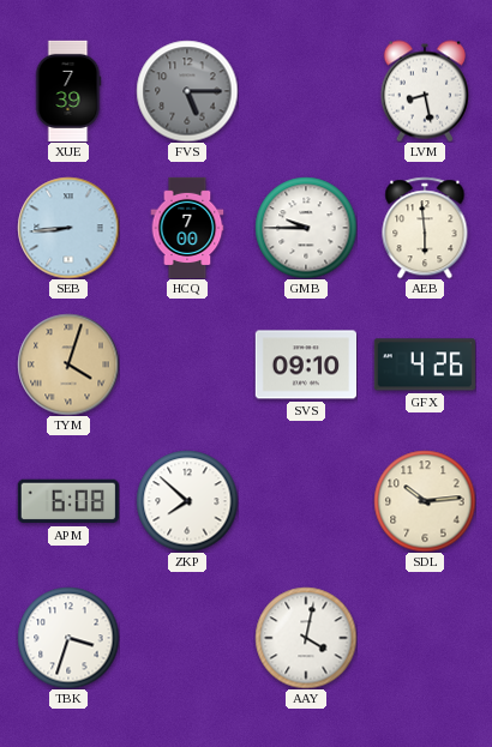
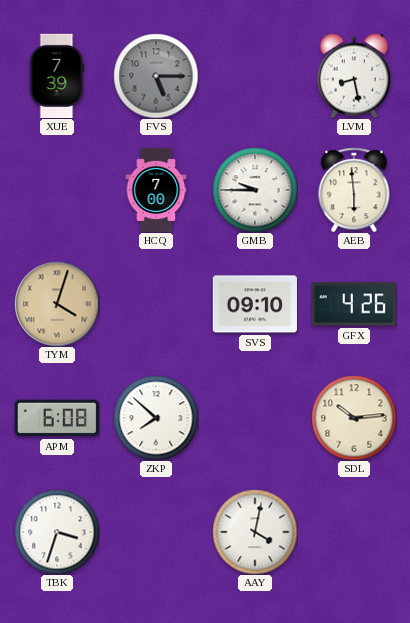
SEB: 8:44 -> none (68, 228)
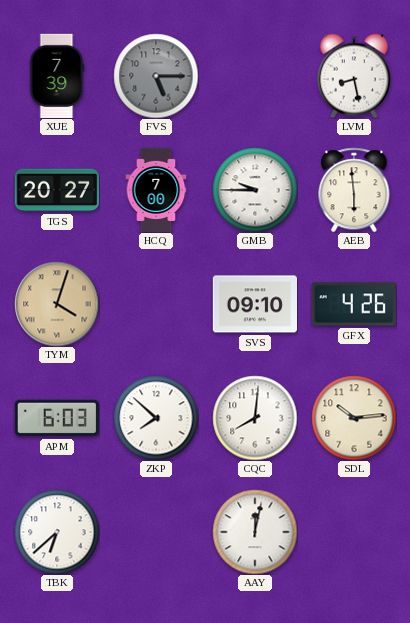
TGS: none -> 20:27 (56, 190)
APM: 6:08 -> 6:03 (57, 418)
CQC: none -> 8:01 (255, 418)
TBK: 3:33 -> 6:38 (57, 532)
AAY: 4:02 -> 12:02 (255, 532)
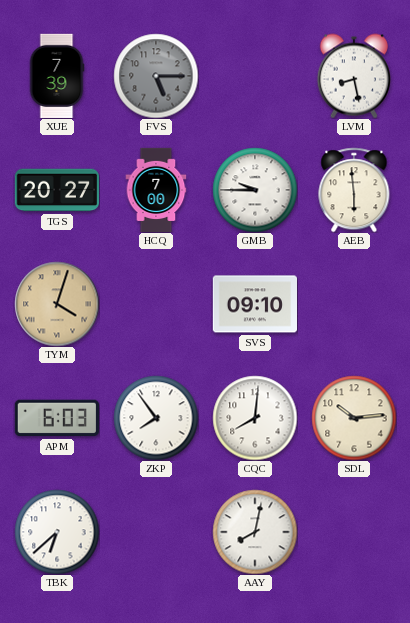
GFX: 4:26 -> none (354, 304)
ZKP: 7:52 -> 7:54 (156, 418)
AAY: 12:02 -> 8:02 (255, 532)
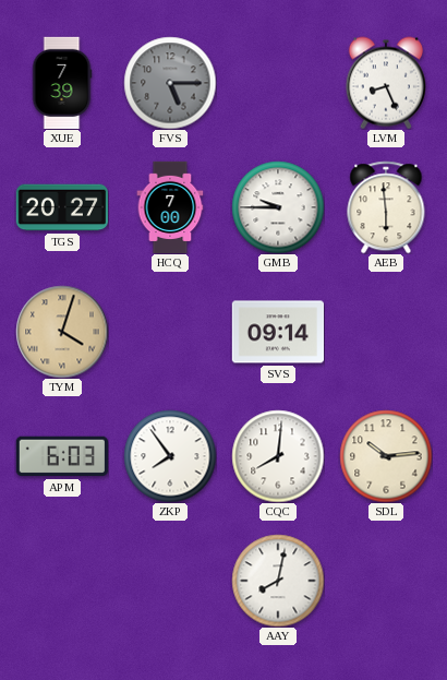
LVM: 8:28 -> 8:26 (386, 83)
SVS: 09:10 -> 09:14 (277, 332)
TBK: 6:38 -> none (57, 532)
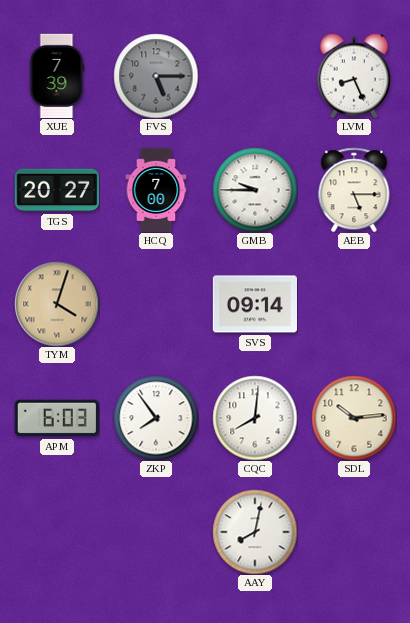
AEB: 5:59 -> 5:15 (354, 190)
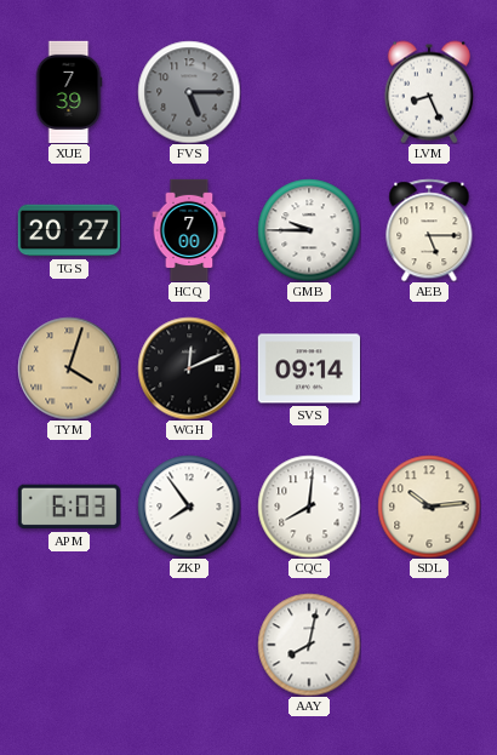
WGH: none -> 12:11 (189, 368)
